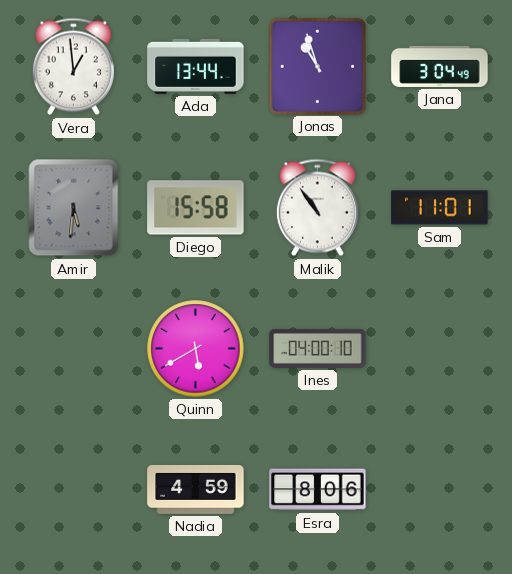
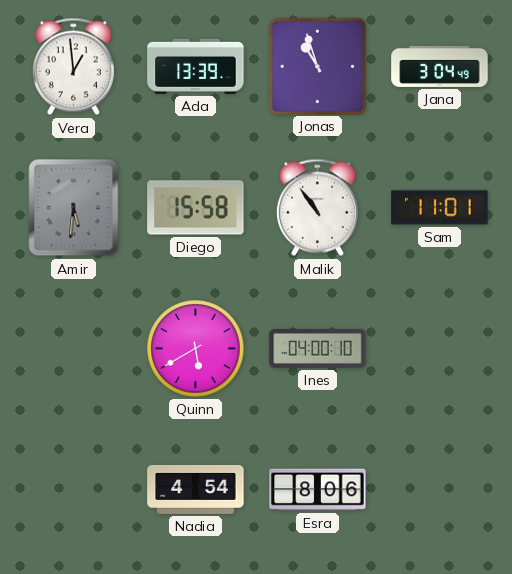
Ada: 13:44 -> 13:39 (196, 66)
Nadia: 4:59 -> 4:54 (196, 489)
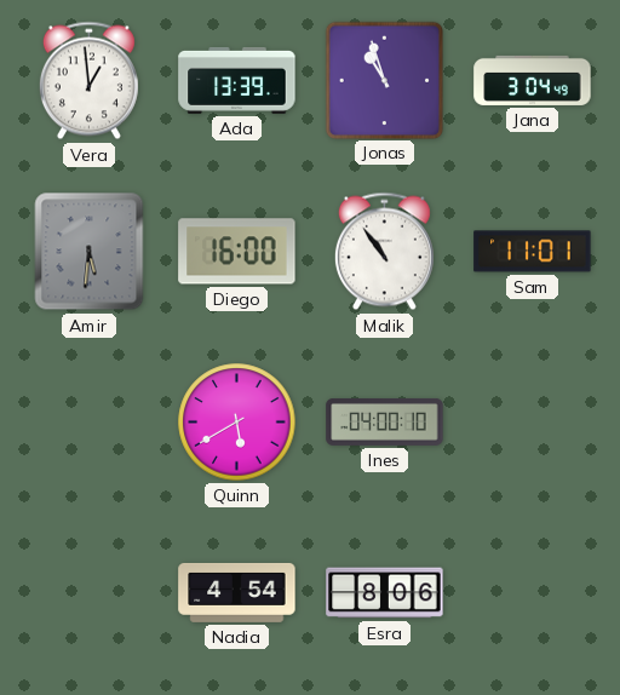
Diego: 15:58 -> 16:00 (237, 252)
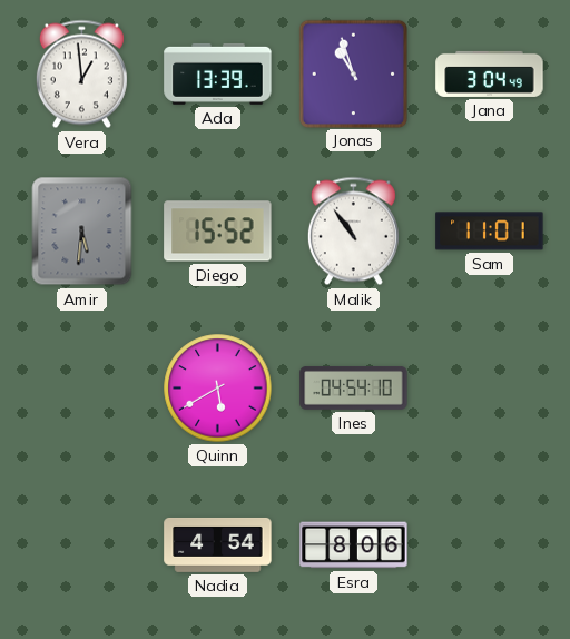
Diego: 16:00 -> 15:52 (218, 232)
Ines: 04:00 -> 04:54 (354, 389)
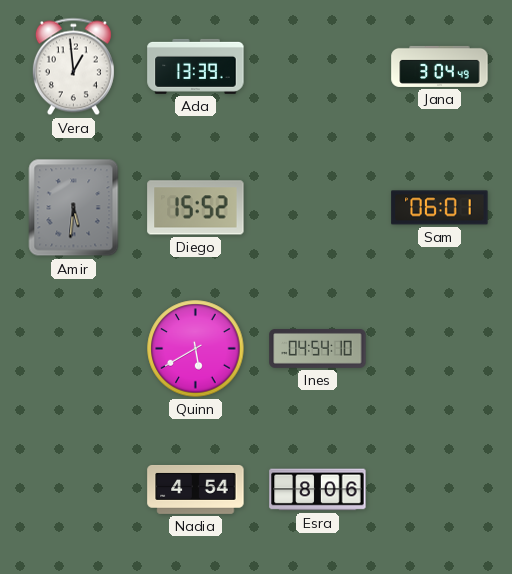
Jonas: 10:57 -> none (353, 73)
Malik: 10:54 -> none (353, 232)
Sam: 11:01 -> 06:01 (440, 208)
